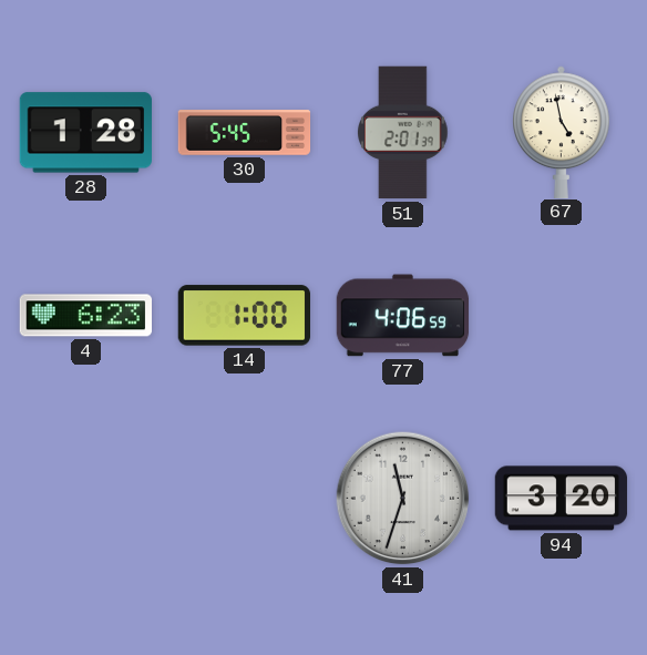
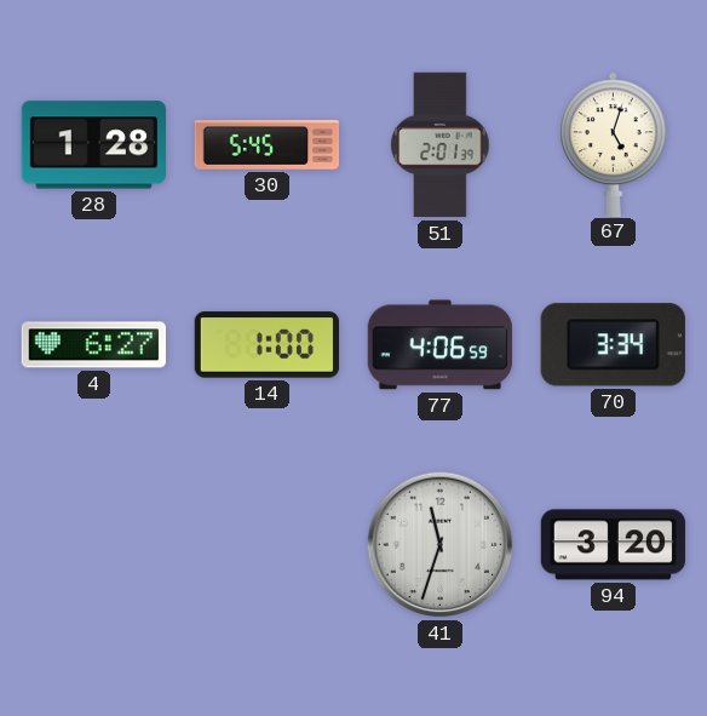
67: 4:58 -> 5:03 (614, 144)
4: 6:23 -> 6:27 (93, 345)
70: none -> 3:34 (613, 345)
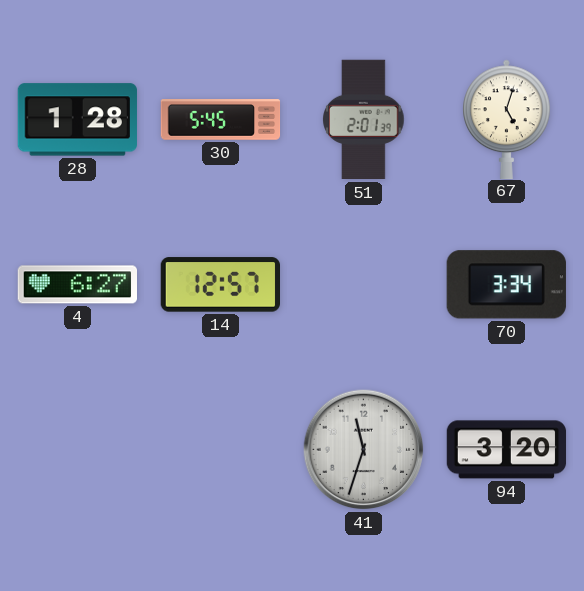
14: 1:00 -> 12:57 (220, 285)
77: 4:06 -> none (441, 345)
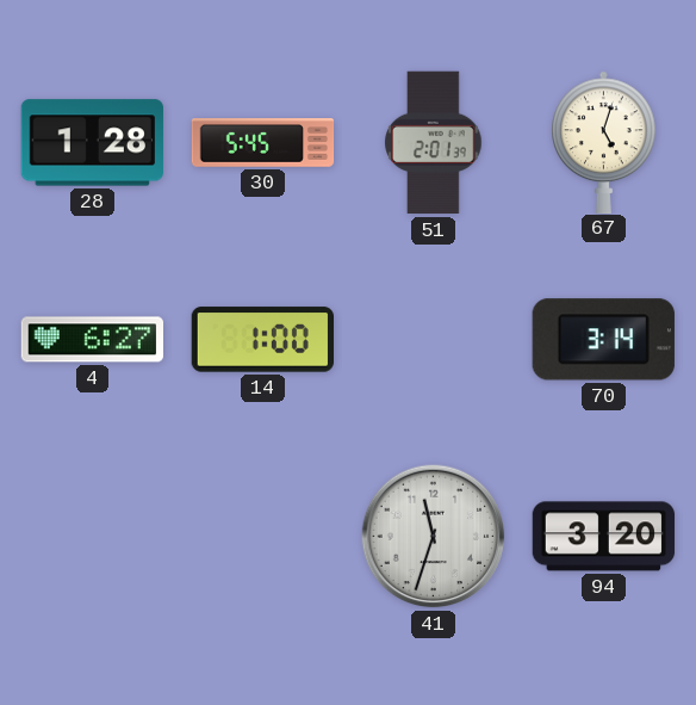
14: 12:57 -> 1:00 (262, 340)
70: 3:34 -> 3:14 (603, 340)
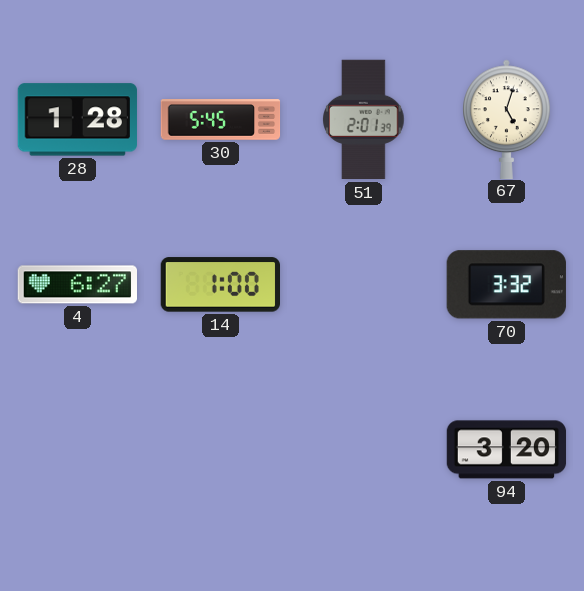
70: 3:14 -> 3:32 (506, 285)
41: 11:33 -> none (434, 537)
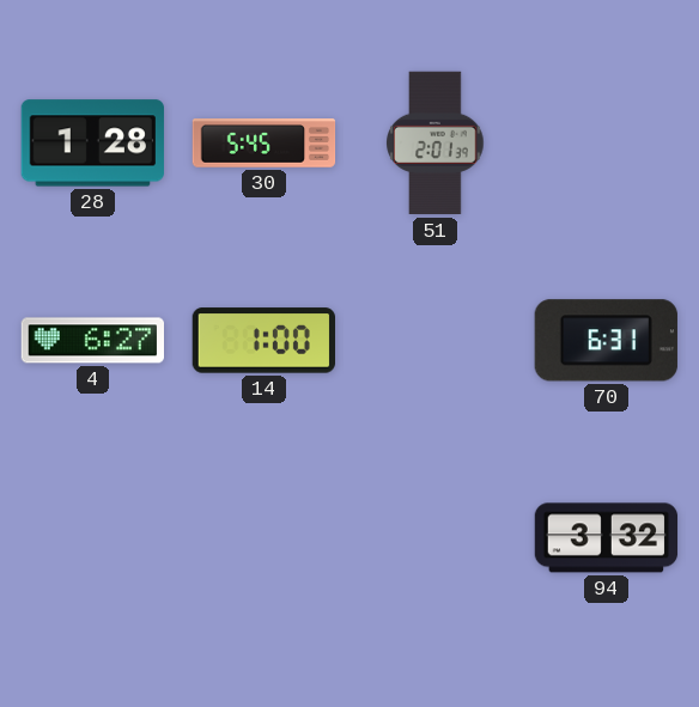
67: 5:03 -> none (507, 119)
70: 3:32 -> 6:31 (606, 341)
94: 3:20 -> 3:32 (607, 538)
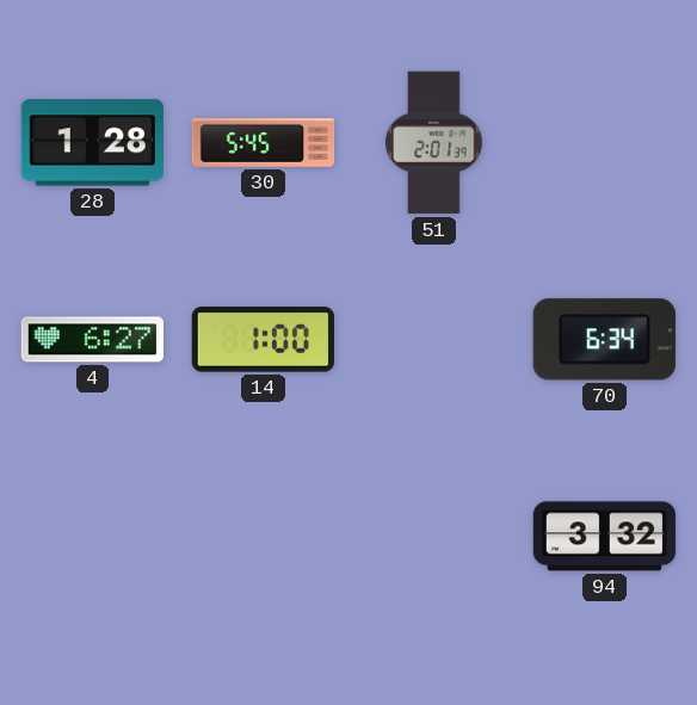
70: 6:31 -> 6:34 (604, 340)
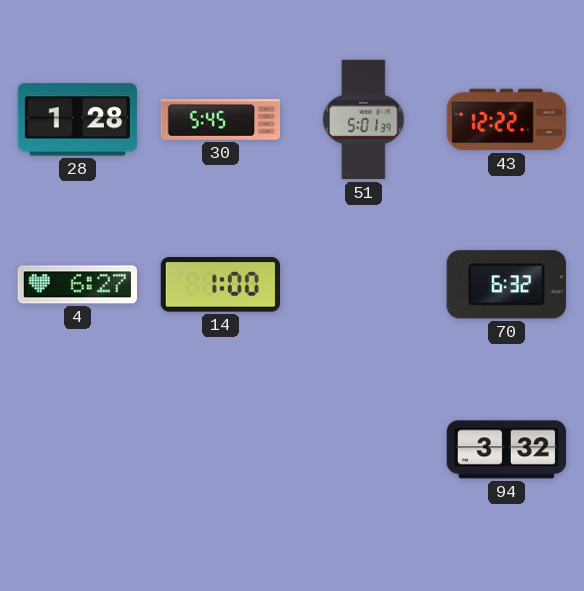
51: 2:01 -> 5:01 (364, 120)
43: none -> 12:22 (507, 120)
70: 6:34 -> 6:32 (506, 285)
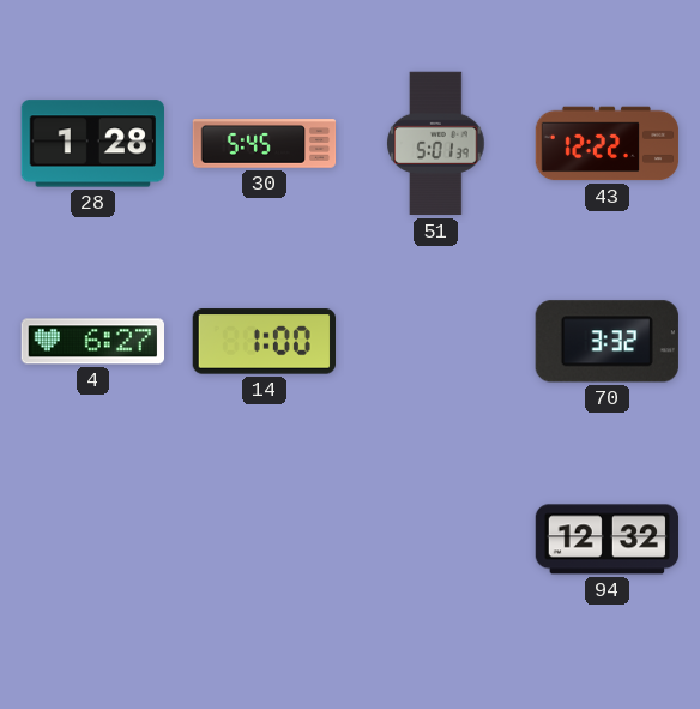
70: 6:32 -> 3:32 (607, 342)
94: 3:32 -> 12:32 (608, 540)
